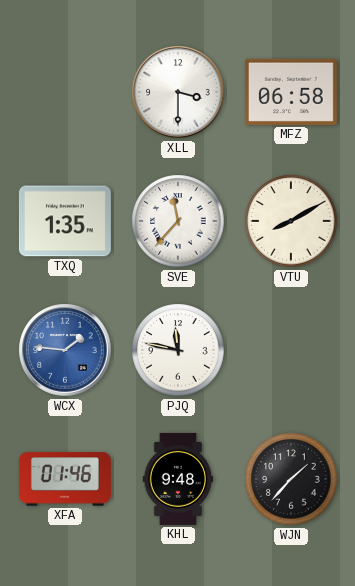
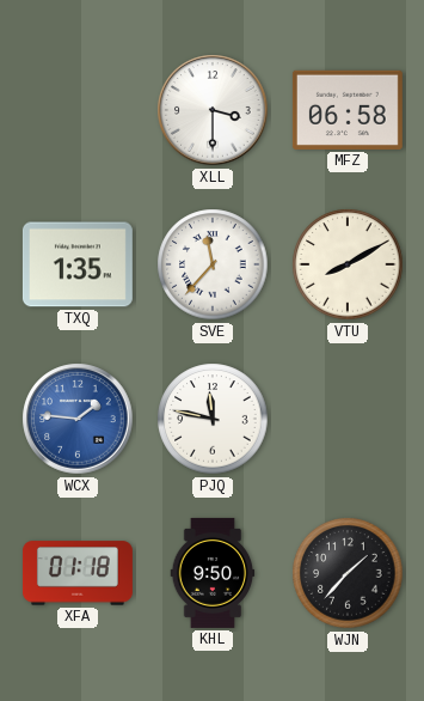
XFA: 01:46 -> 01:18 (78, 573)
KHL: 9:48 -> 9:50 (213, 573)
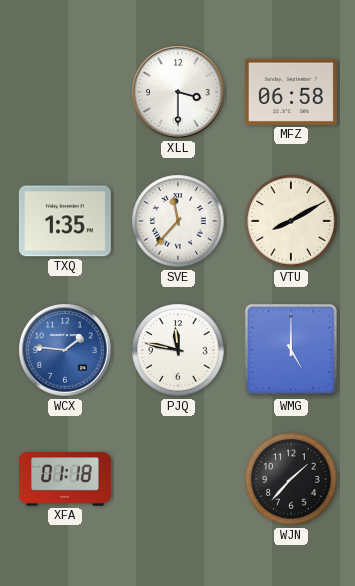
WMG: none -> 5:00 (291, 350)
KHL: 9:50 -> none (213, 573)
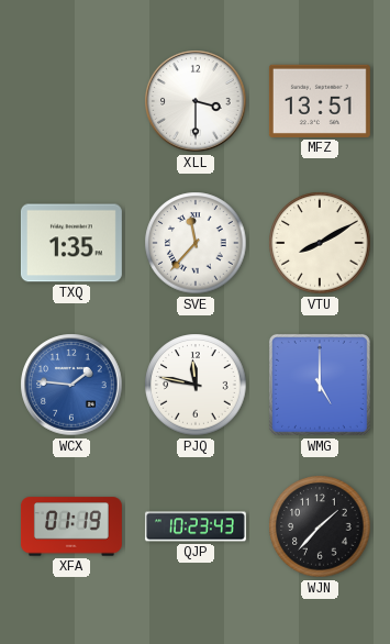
MFZ: 06:58 -> 13:51 (320, 101)
XFA: 01:18 -> 01:19 (71, 526)
QJP: none -> 10:23 (196, 526)
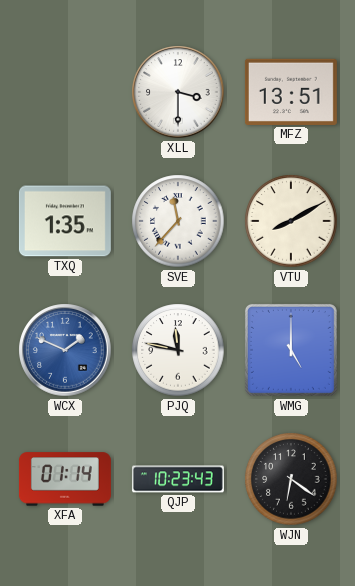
WCX: 1:46 -> 1:49 (65, 350)
XFA: 01:19 -> 01:14 (65, 479)
WJN: 1:37 -> 6:21 (291, 479)
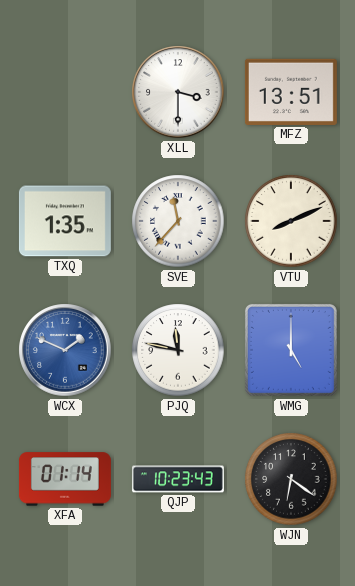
VTU: 8:10 -> 8:11 (291, 221)
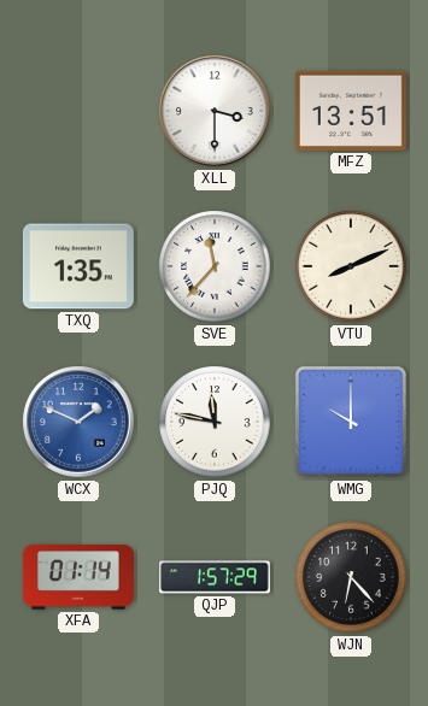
WMG: 5:00 -> 10:00 (351, 422)
QJP: 10:23 -> 1:57 (215, 577)
WJN: 6:21 -> 6:23 (351, 577)
